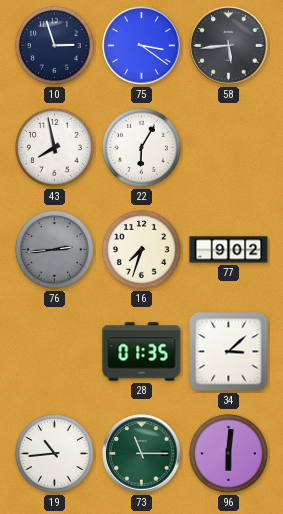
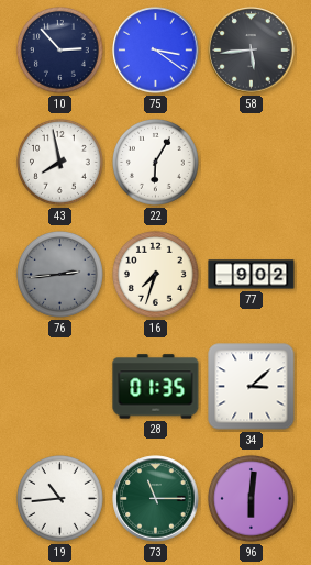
10: 2:57 -> 2:53 (59, 49)
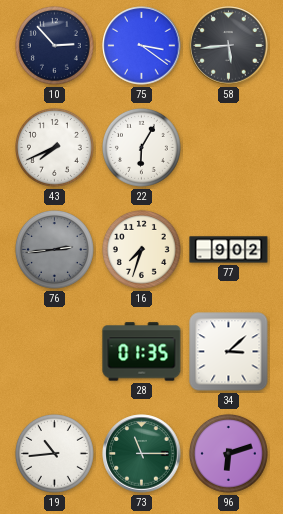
43: 7:58 -> 7:41 (54, 147)
96: 6:01 -> 6:12 (228, 453)
